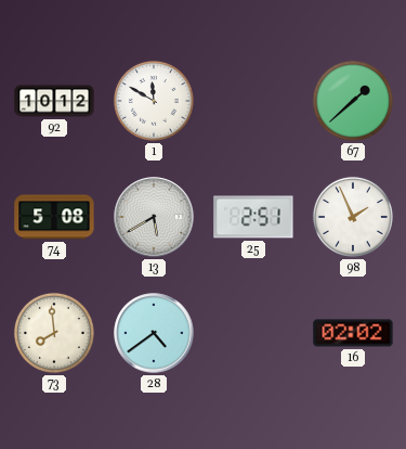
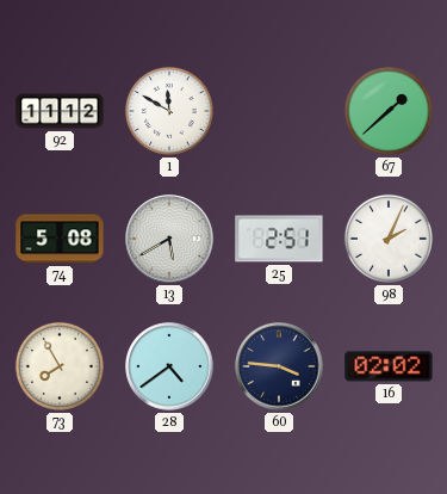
92: 10:12 -> 11:12 (60, 111)
98: 1:56 -> 2:04 (389, 239)
73: 7:59 -> 7:55 (60, 366)
60: none -> 3:46 (279, 366)
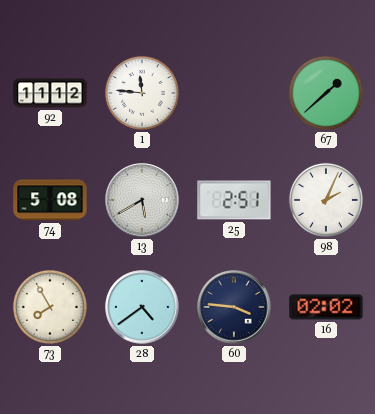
1: 11:50 -> 11:46 (142, 93)
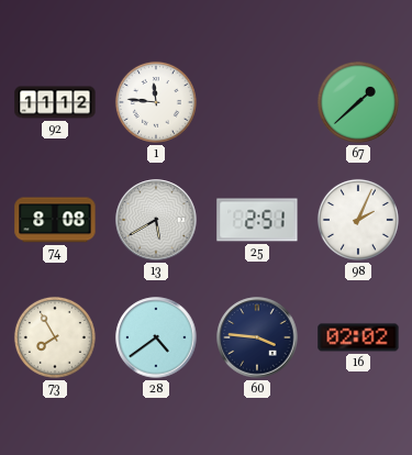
74: 5:08 -> 8:08 (55, 220)
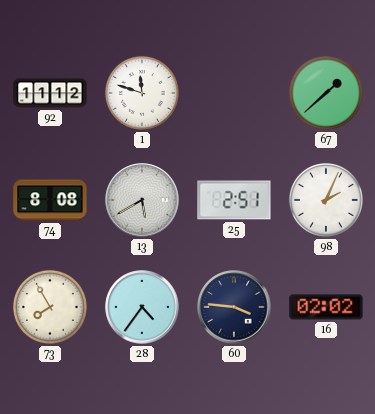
1: 11:46 -> 11:48 (142, 93)
28: 4:39 -> 4:36 (142, 307)
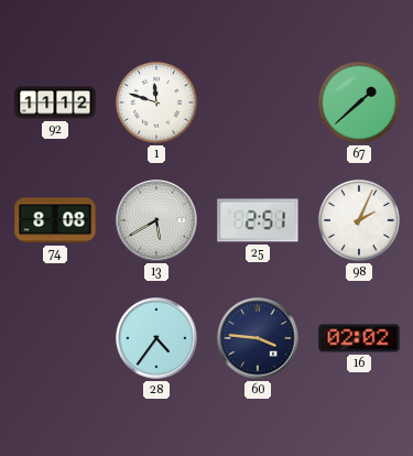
73: 7:55 -> none (50, 307)
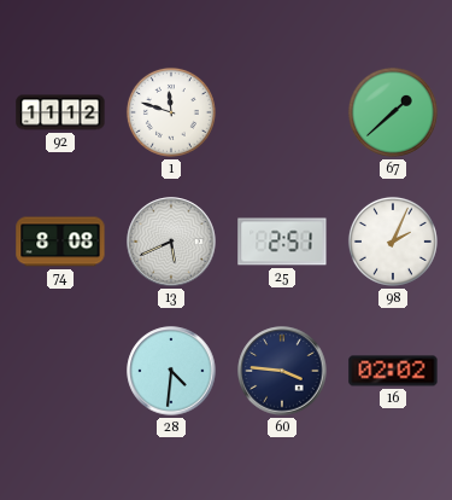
13: 5:40 -> 5:41 (171, 242)
28: 4:36 -> 4:31 (171, 371)
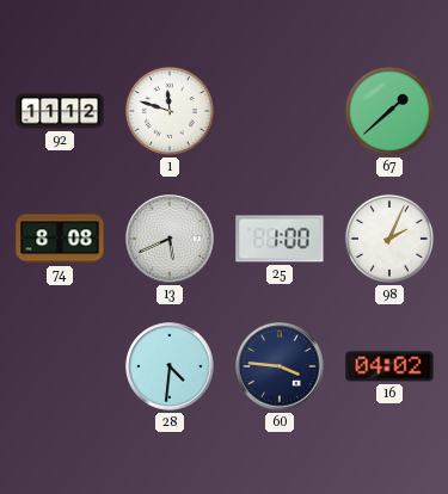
25: 2:51 -> 1:00 (280, 239)
16: 02:02 -> 04:02 (389, 366)
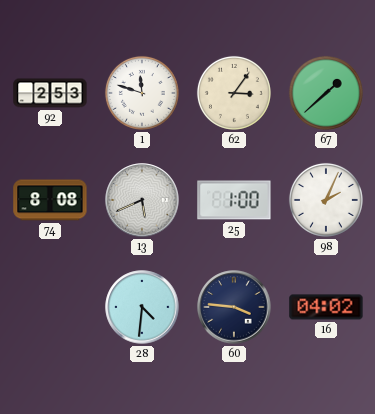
92: 11:12 -> 2:53 (50, 93)
62: none -> 3:06 (234, 93)
